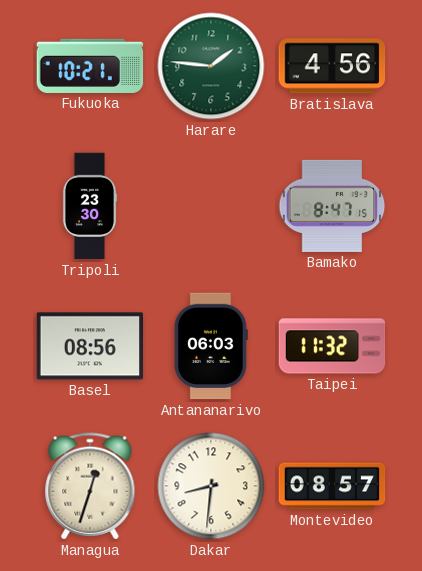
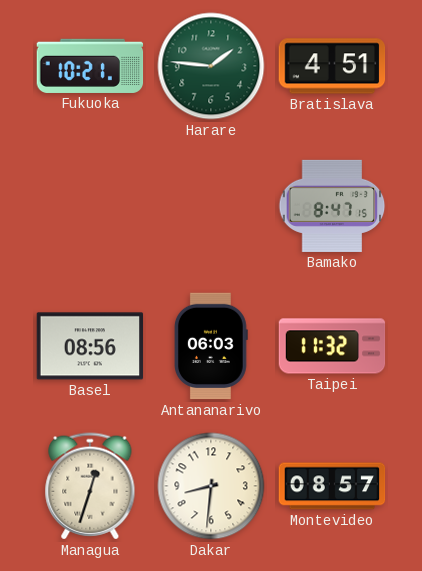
Bratislava: 4:56 -> 4:51 (332, 66)
Tripoli: 23:30 -> none (90, 206)
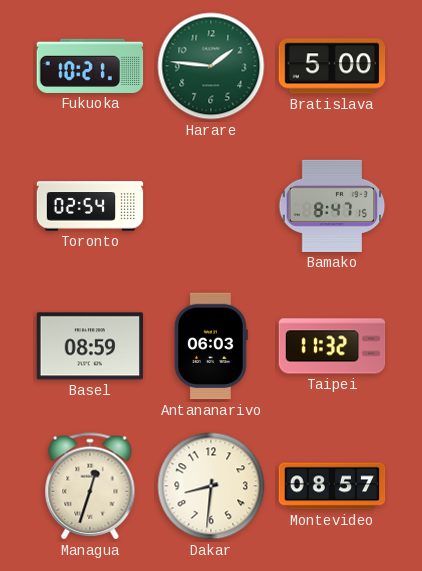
Bratislava: 4:51 -> 5:00 (332, 66)
Toronto: none -> 02:54 (90, 206)
Basel: 08:56 -> 08:59 (90, 346)
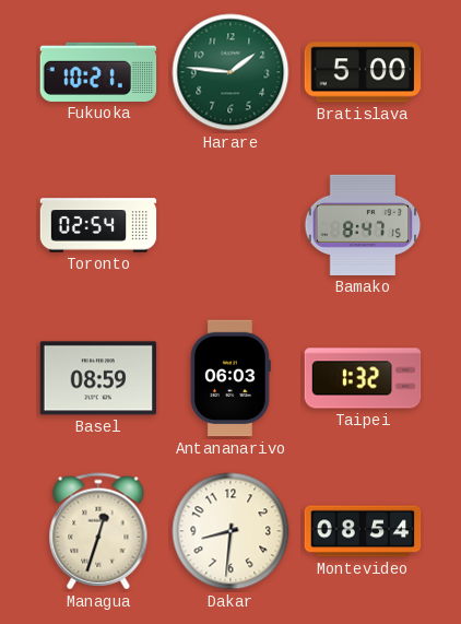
Taipei: 11:32 -> 1:32 (363, 378)
Montevideo: 08:57 -> 08:54 (363, 531)
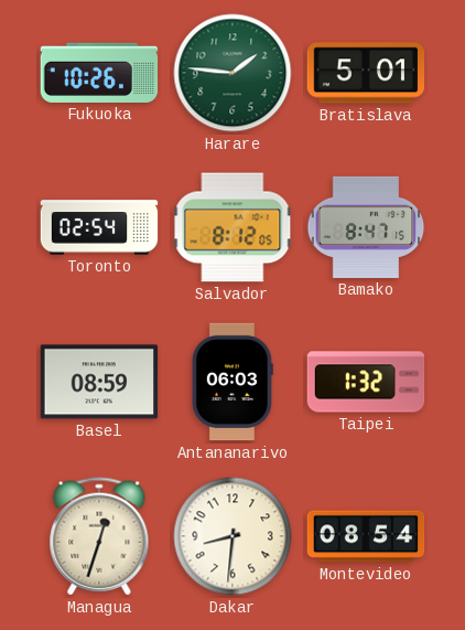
Fukuoka: 10:21 -> 10:26 (99, 73)
Bratislava: 5:00 -> 5:01 (366, 73)
Salvador: none -> 8:12 (233, 227)
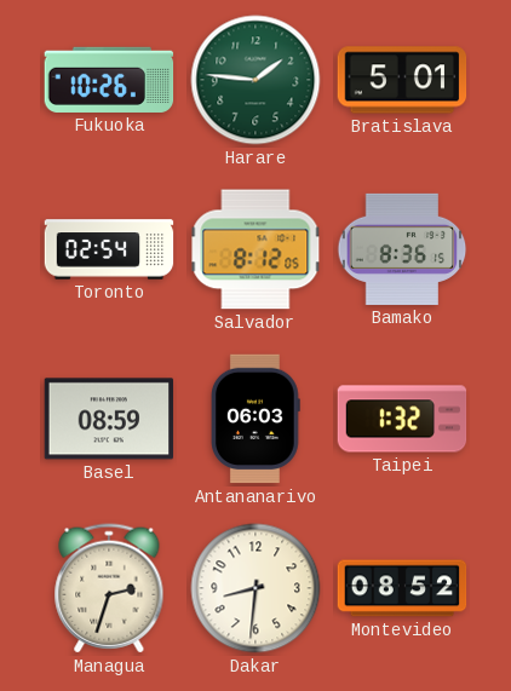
Bamako: 8:47 -> 8:36 (402, 249)
Managua: 12:33 -> 2:33 (109, 588)
Montevideo: 08:54 -> 08:52 (402, 588)
